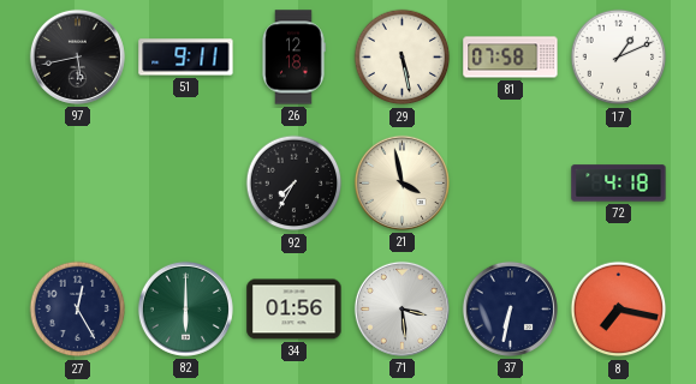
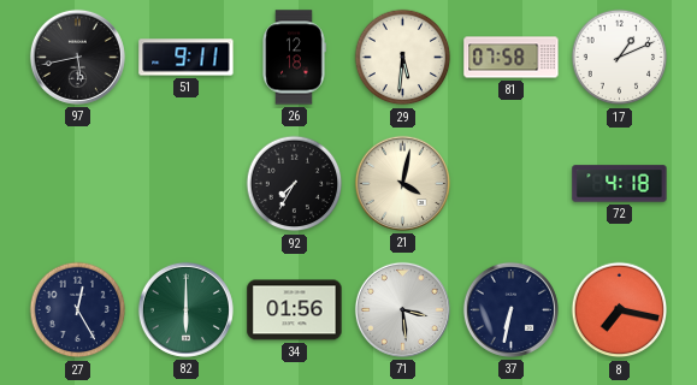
29: 5:28 -> 5:31 (403, 58)
21: 3:58 -> 4:02 (402, 183)
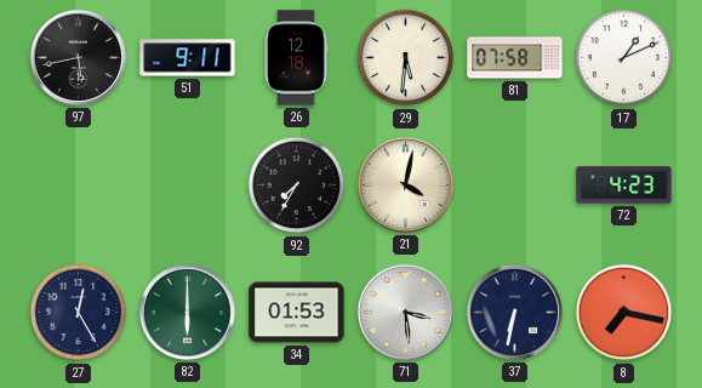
72: 4:18 -> 4:23 (624, 186)
34: 01:56 -> 01:53 (297, 313)
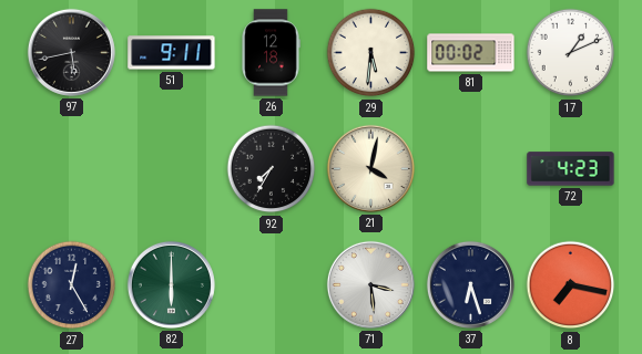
81: 07:58 -> 00:02 (471, 53)
34: 01:53 -> none (297, 313)
37: 6:32 -> 6:27 (470, 284)
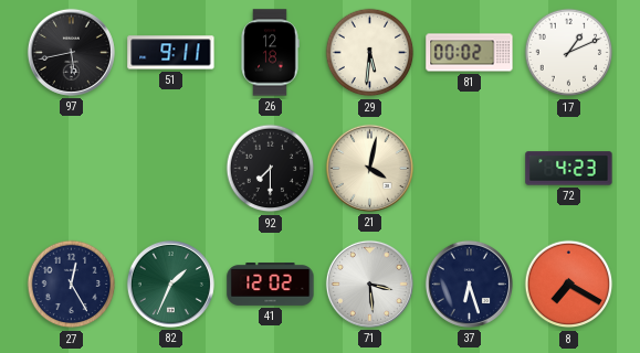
92: 7:35 -> 7:30 (271, 169)
82: 6:00 -> 1:34 (170, 284)
41: none -> 12:02 (271, 285)
8: 7:17 -> 7:20 (569, 285)
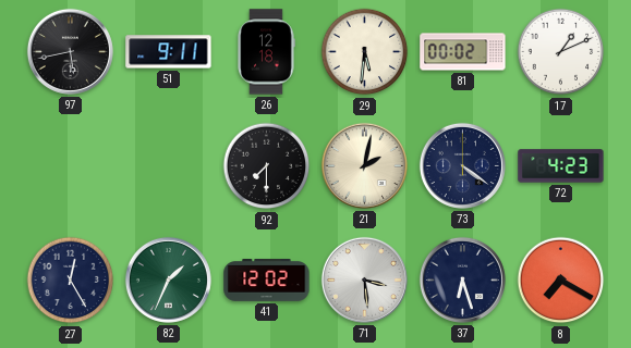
21: 4:02 -> 2:02 (364, 165)
73: none -> 4:21 (462, 165)
